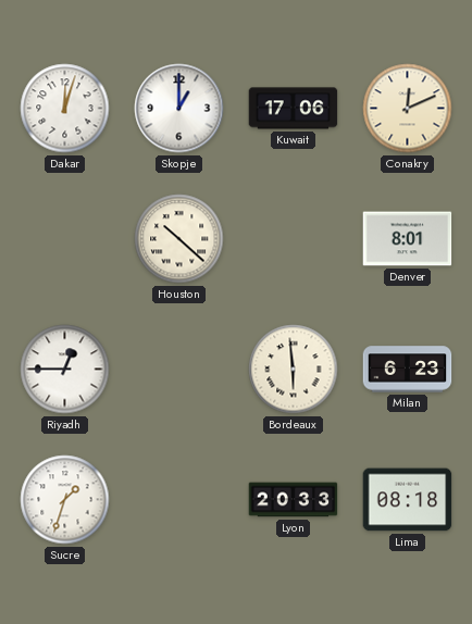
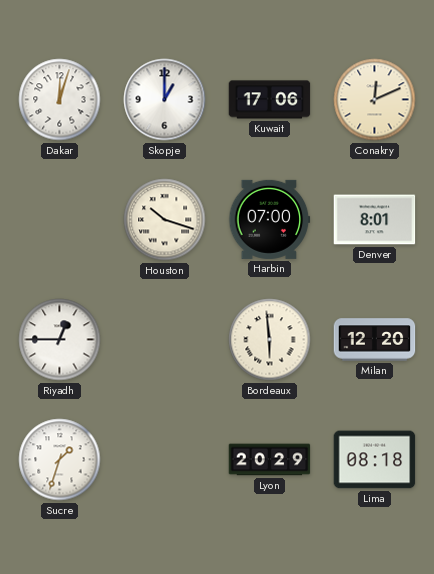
Houston: 10:22 -> 10:18 (165, 220)
Harbin: none -> 07:00 (270, 219)
Milan: 6:23 -> 12:20 (375, 340)
Lyon: 20:33 -> 20:29 (270, 460)
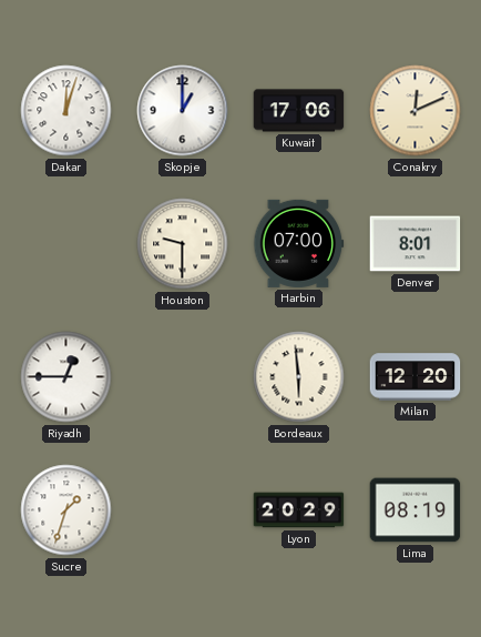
Houston: 10:18 -> 9:30 (183, 244)
Lima: 08:18 -> 08:19 (416, 510)
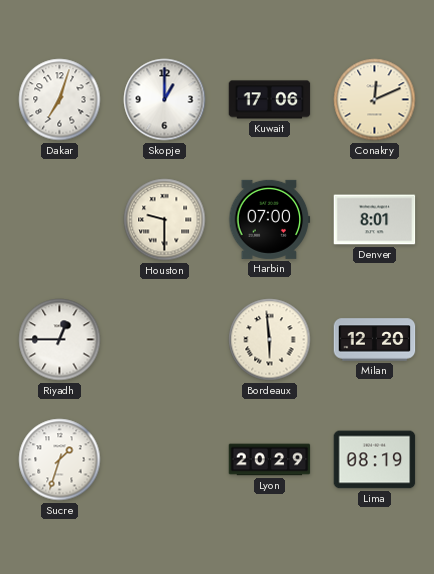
Dakar: 12:03 -> 7:03 (60, 100)
